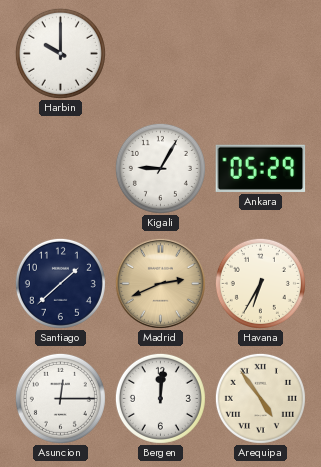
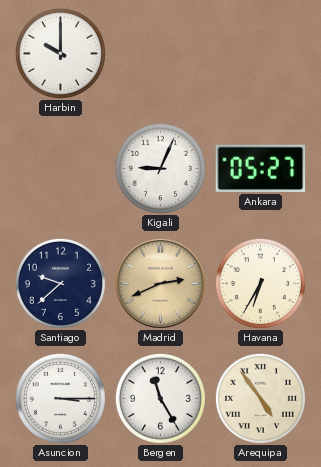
Kigali: 9:05 -> 9:04 (160, 168)
Ankara: 05:29 -> 05:27 (261, 168)
Santiago: 1:38 -> 9:38 (60, 283)
Asuncion: 12:15 -> 3:15 (60, 398)
Bergen: 12:01 -> 11:25 (160, 398)
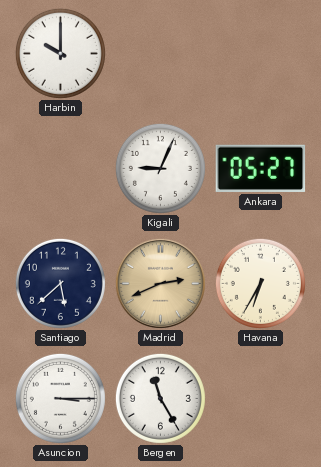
Santiago: 9:38 -> 5:38 (60, 283)
Arequipa: 4:54 -> none (260, 398)
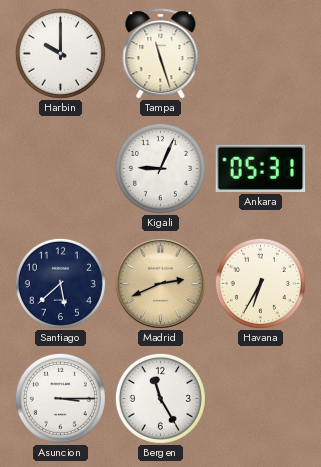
Tampa: none -> 11:27 (161, 54)
Ankara: 05:27 -> 05:31 (261, 168)
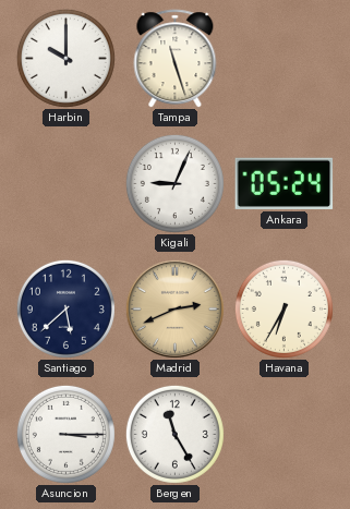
Ankara: 05:31 -> 05:24 (285, 183)
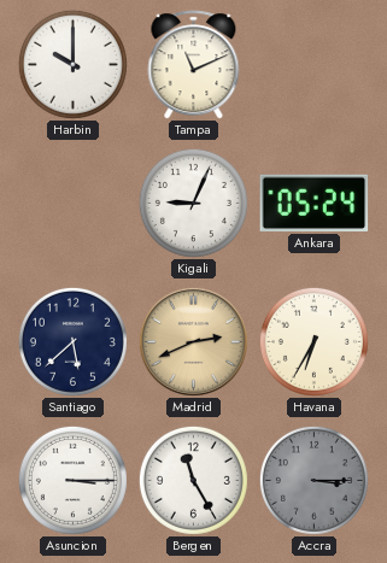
Tampa: 11:27 -> 11:11 (194, 65)
Accra: none -> 3:15 (313, 480)
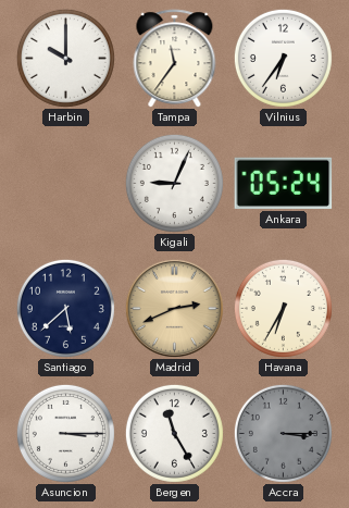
Tampa: 11:11 -> 11:36 (175, 59)
Vilnius: none -> 6:36 (283, 58)
